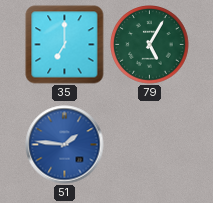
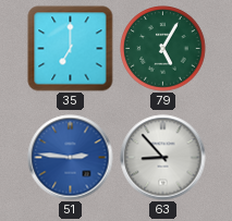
51: 1:46 -> 2:46 (71, 158)
63: none -> 8:53 (163, 158)
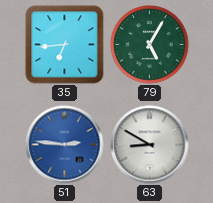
35: 7:00 -> 6:44 (65, 45)
63: 8:53 -> 8:50 (150, 145)
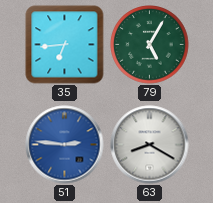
63: 8:50 -> 8:20 (150, 145)
